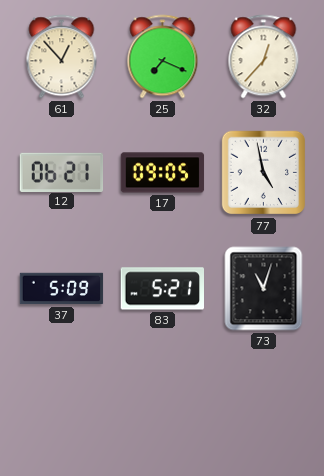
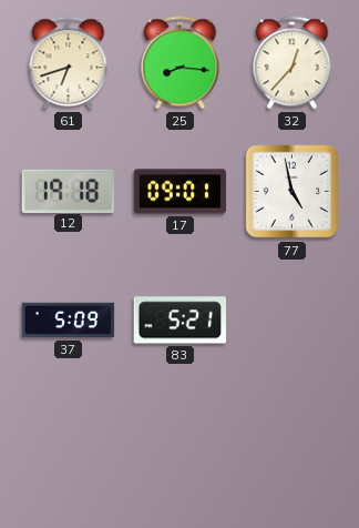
61: 12:53 -> 6:42 (69, 63)
25: 7:19 -> 8:16 (181, 63)
12: 06:21 -> 19:18 (69, 191)
17: 09:05 -> 09:01 (181, 192)
73: 11:03 -> none (264, 289)
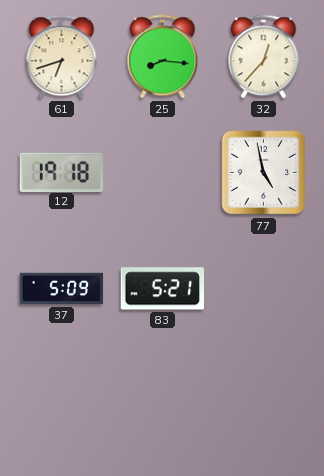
17: 09:01 -> none (181, 192)
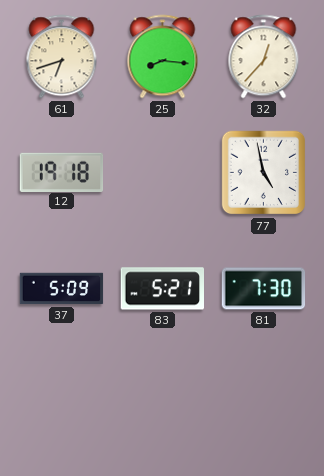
81: none -> 7:30 (264, 289)
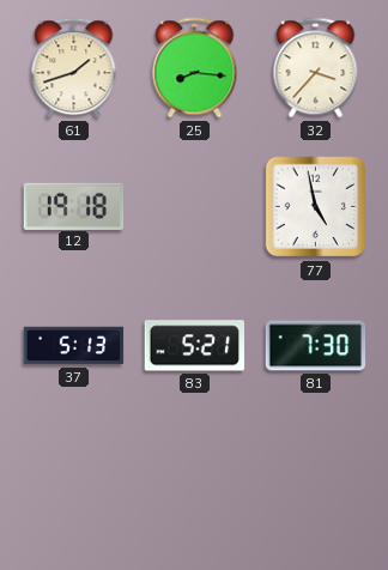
61: 6:42 -> 1:42 (74, 68)
32: 12:37 -> 3:37 (316, 68)
37: 5:09 -> 5:13 (74, 346)
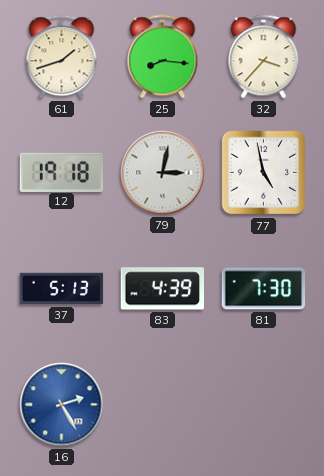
79: none -> 3:02 (163, 173)
83: 5:21 -> 4:39 (162, 289)
16: none -> 2:25 (62, 405)
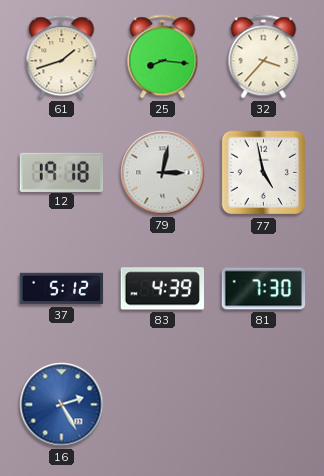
37: 5:13 -> 5:12 (62, 289)
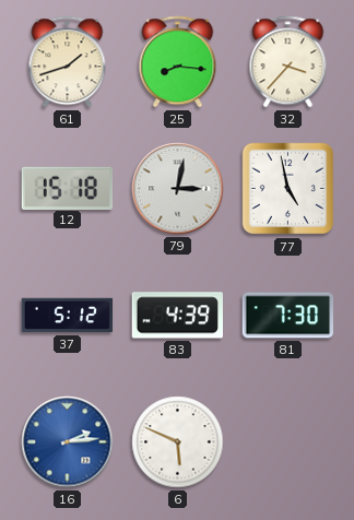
12: 19:18 -> 15:18 (68, 188)
16: 2:25 -> 2:14 (68, 442)
6: none -> 5:49 (178, 442)
